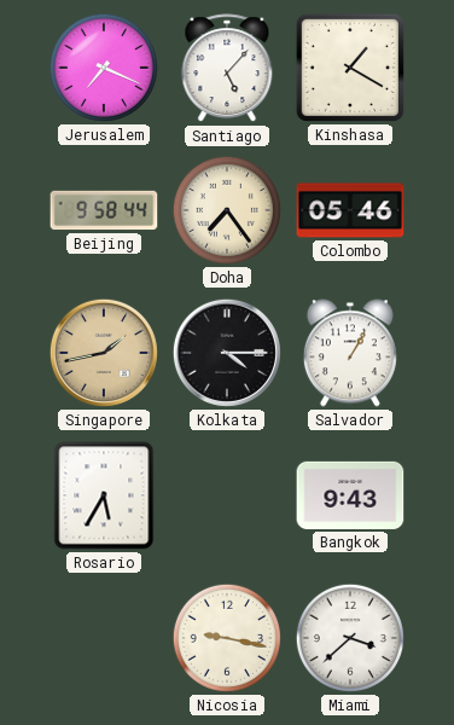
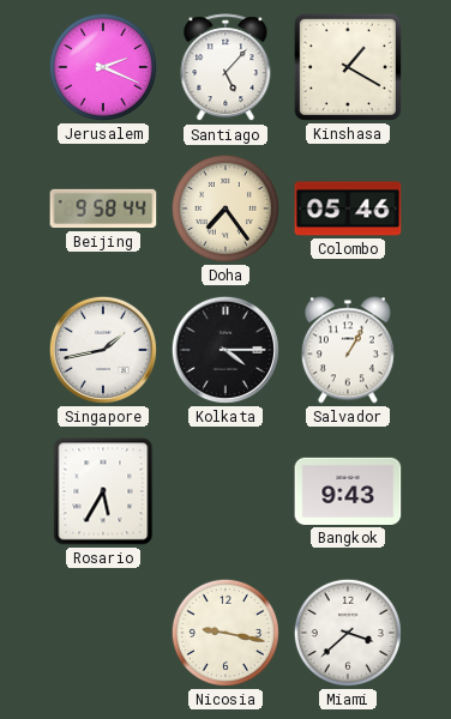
Jerusalem: 7:19 -> 2:19 (103, 67)
Singapore dial: champagne -> white (103, 350)
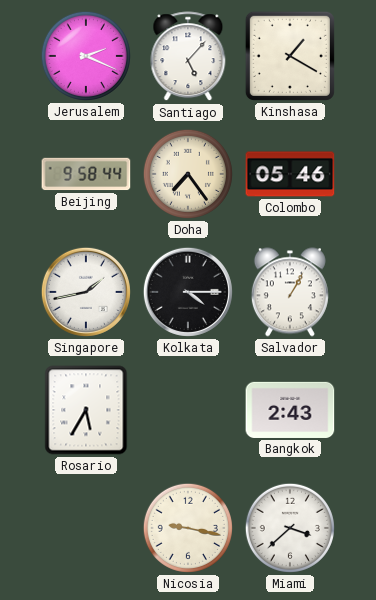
Bangkok: 9:43 -> 2:43 (290, 410)
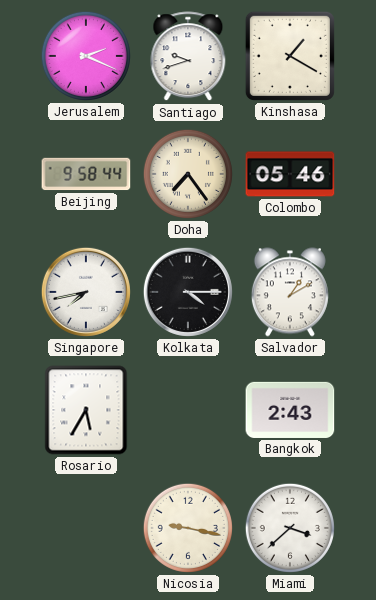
Santiago: 5:07 -> 9:42 (188, 57)
Singapore: 1:43 -> 7:43 (86, 292)
Salvador: 1:05 -> 1:10 (290, 292)
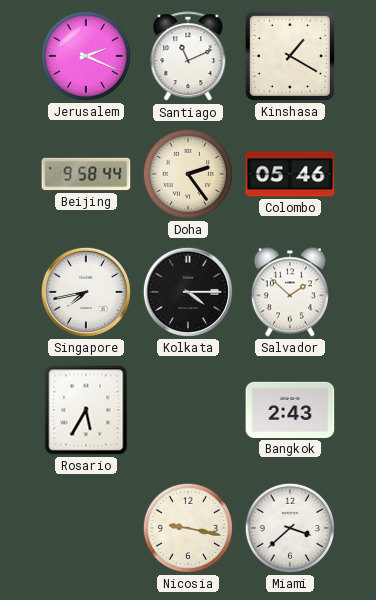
Santiago: 9:42 -> 11:11 (188, 57)
Doha: 7:24 -> 2:24 (188, 174)
Salvador: 1:10 -> 1:52 (290, 292)
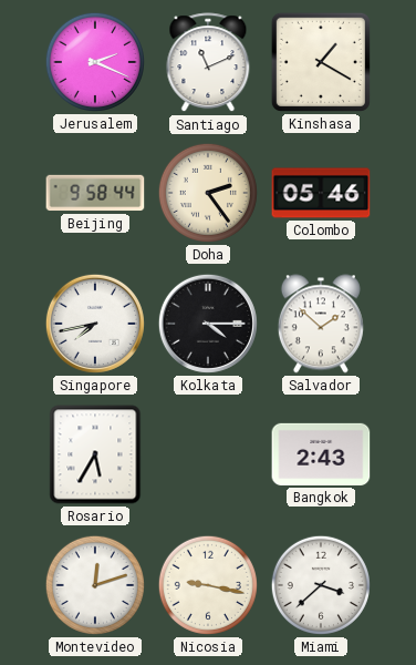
Montevideo: none -> 12:12 (95, 585)
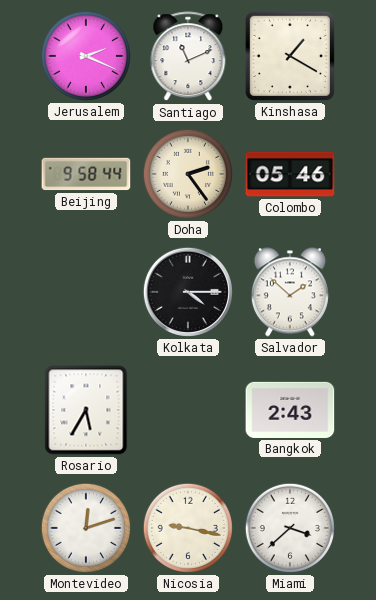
Singapore: 7:43 -> none (95, 324)
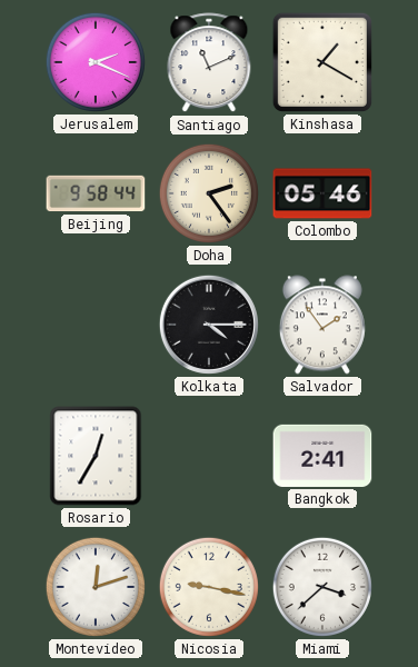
Salvador: 1:52 -> 1:54 (322, 325)
Rosario: 5:35 -> 12:35 (96, 456)
Bangkok: 2:43 -> 2:41 (322, 456)
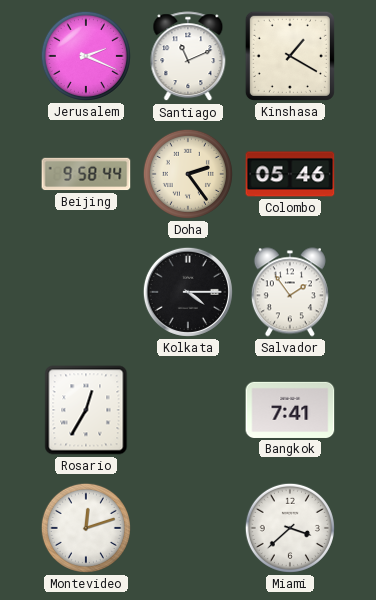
Bangkok: 2:41 -> 7:41 (290, 410)
Nicosia: 9:17 -> none (209, 587)
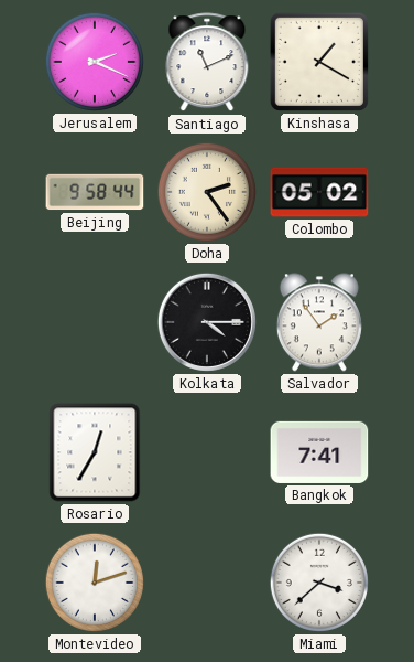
Colombo: 05:46 -> 05:02 (319, 192)
